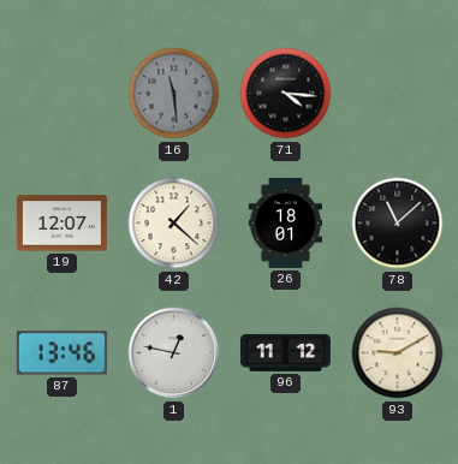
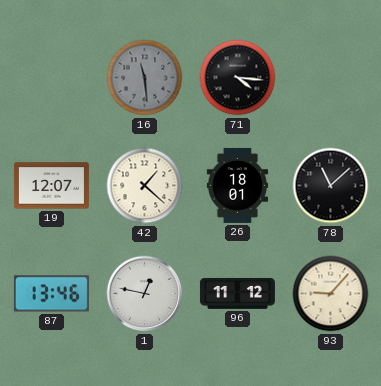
93: 9:10 -> 9:07 (331, 294)
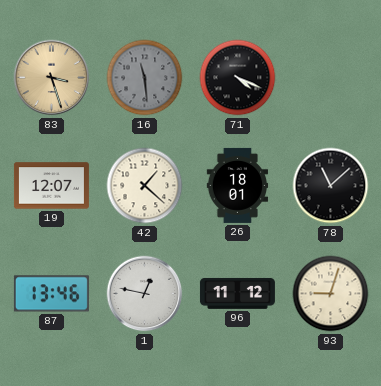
83: none -> 3:27 (52, 78)
71: 4:16 -> 4:19 (238, 78)
93: 9:07 -> 9:03 (331, 294)
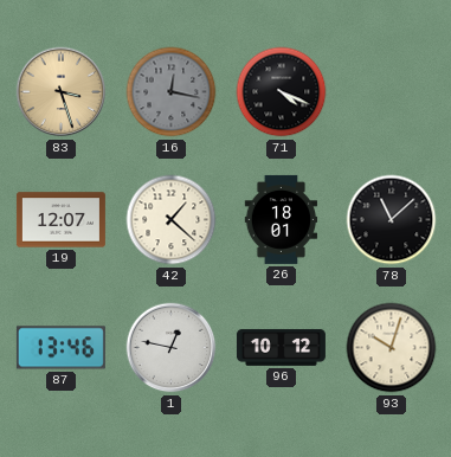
16: 11:29 -> 12:17 (172, 92)
96: 11:12 -> 10:12 (281, 348)
93: 9:03 -> 10:03 (392, 348)
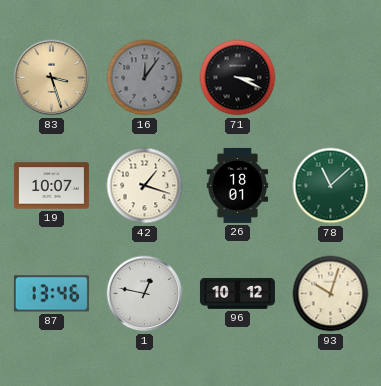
16: 12:17 -> 12:06 (145, 78)
71: 4:19 -> 3:19 (238, 78)
19: 12:07 -> 10:07 (51, 186)
42: 1:22 -> 1:18 (145, 186)
78 dial: black -> green (331, 186)
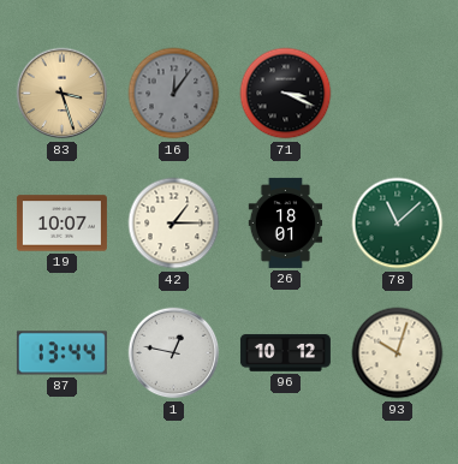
42: 1:18 -> 1:15 (174, 224)
87: 13:46 -> 13:44 (61, 353)
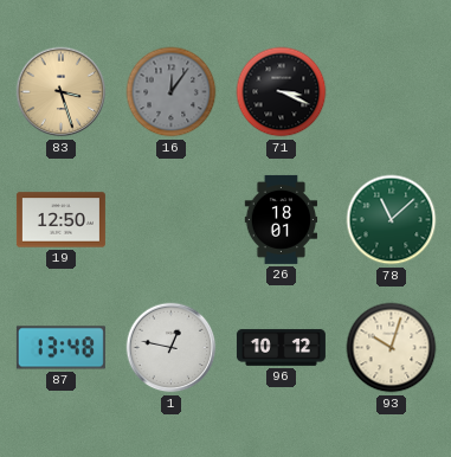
19: 10:07 -> 12:50 (60, 220)
42: 1:15 -> none (174, 224)
87: 13:44 -> 13:48 (60, 348)
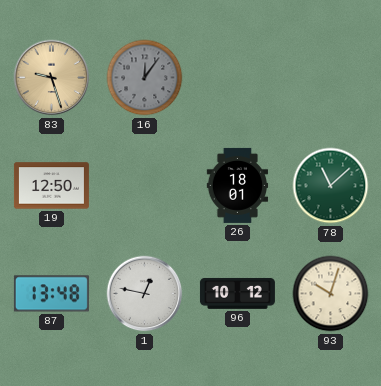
83: 3:27 -> 9:27 (52, 78)
71: 3:19 -> none (282, 92)
